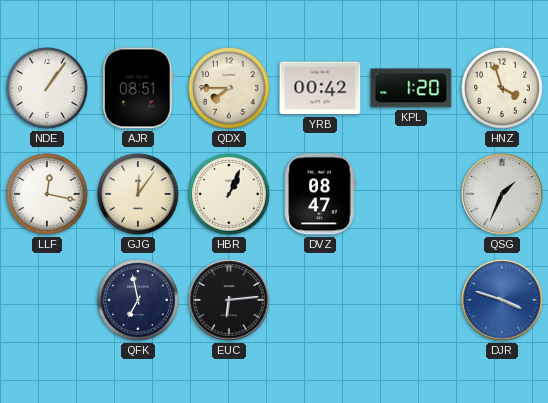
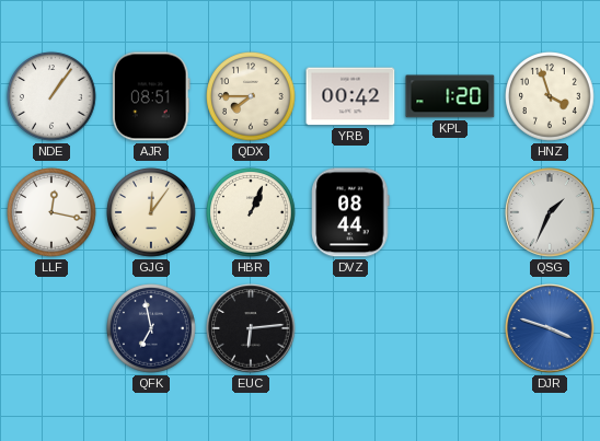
DVZ: 08:47 -> 08:44 (350, 212)
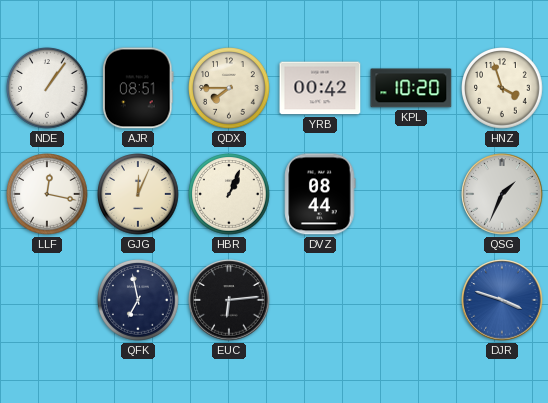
KPL: 1:20 -> 10:20 (411, 88)
GJG: 12:06 -> 12:04 (138, 194)
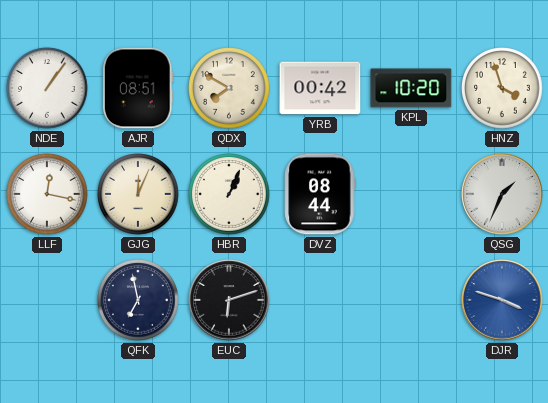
QDX: 7:45 -> 7:50 (229, 88)
EUC: 6:14 -> 6:12 (229, 300)
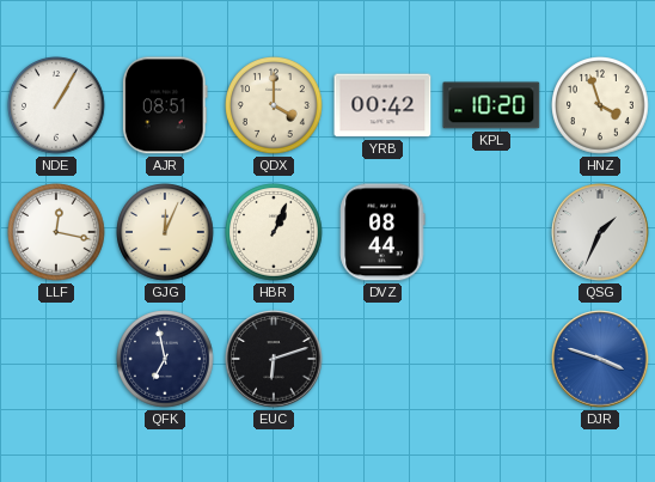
NDE: 1:06 -> 1:05 (56, 105)
QDX: 7:50 -> 4:00 (274, 105)
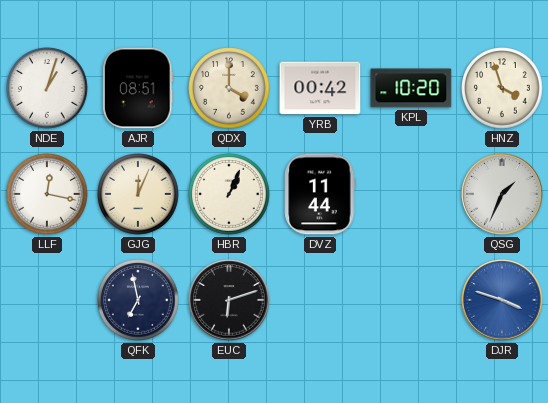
NDE: 1:05 -> 1:03 (47, 88)
DVZ: 08:44 -> 11:44 (320, 194)
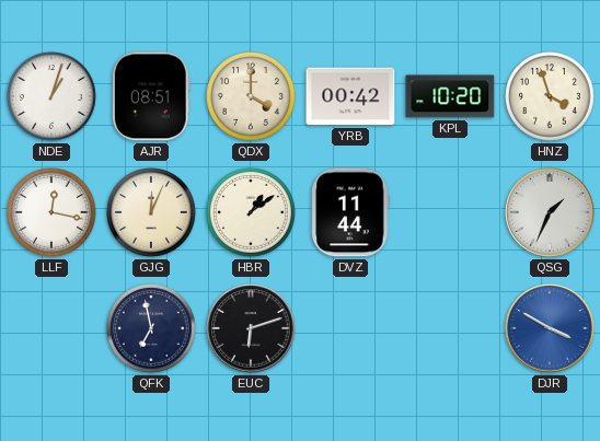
HBR: 1:04 -> 1:09 (251, 212)
DJR: 3:48 -> 3:50 (550, 328)
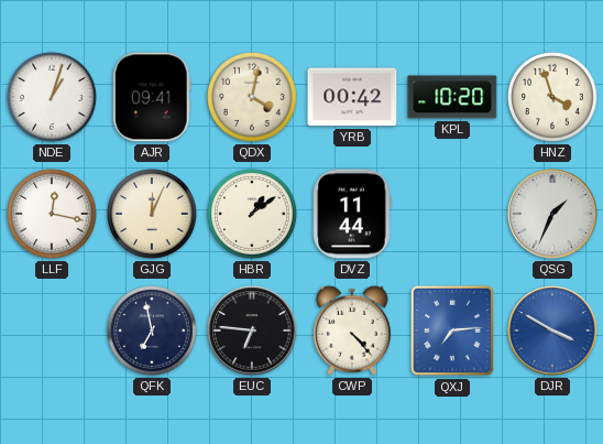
AJR: 08:51 -> 09:41 (152, 97)
QDX: 4:00 -> 4:02 (252, 97)
EUC: 6:12 -> 6:46 (252, 331)
CWP: none -> 4:23 (352, 331)
QXJ: none -> 7:14 (452, 331)
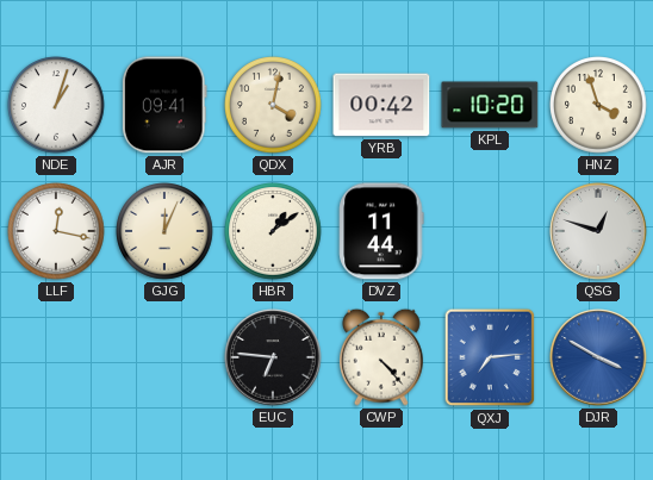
QSG: 1:34 -> 12:48 (598, 231)
QFK: 6:58 -> none (152, 331)
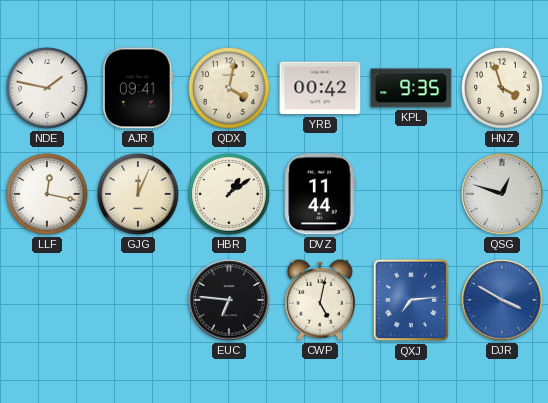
NDE: 1:03 -> 1:47 (47, 88)
KPL: 10:20 -> 9:35 (411, 88)
CWP: 4:23 -> 5:02 (320, 300)
